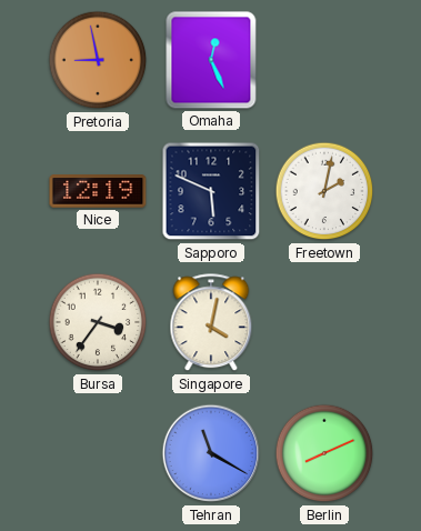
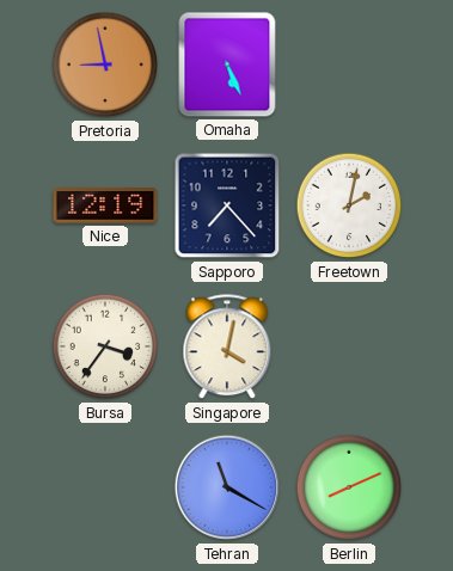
Omaha: 12:26 -> 5:26 (227, 65)
Sapporo: 5:49 -> 7:23 (227, 205)
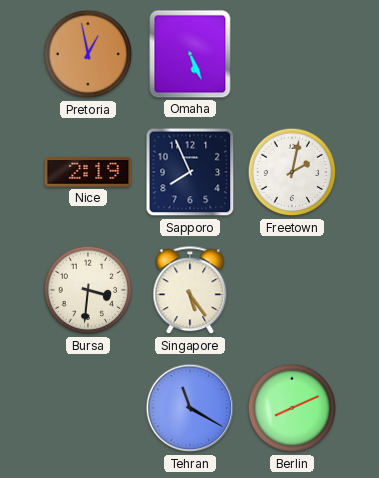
Pretoria: 8:58 -> 12:58 (88, 54)
Nice: 12:19 -> 2:19 (88, 172)
Sapporo: 7:23 -> 7:56 (190, 172)
Bursa: 3:36 -> 3:31 (88, 290)
Singapore: 4:02 -> 5:24 (190, 291)
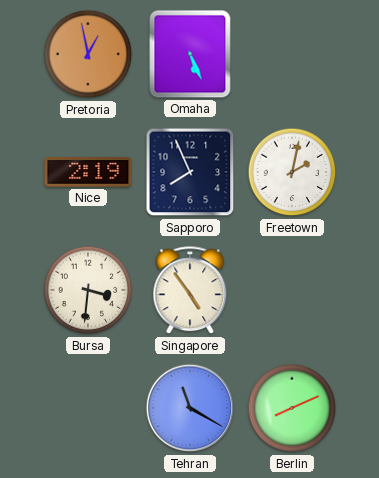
Singapore: 5:24 -> 4:54 (190, 291)
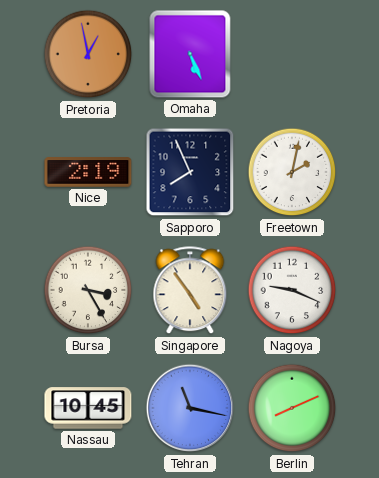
Bursa: 3:31 -> 3:25 (88, 290)
Nagoya: none -> 9:19 (292, 290)
Nassau: none -> 10:45 (88, 408)
Tehran: 11:20 -> 11:17 (190, 408)
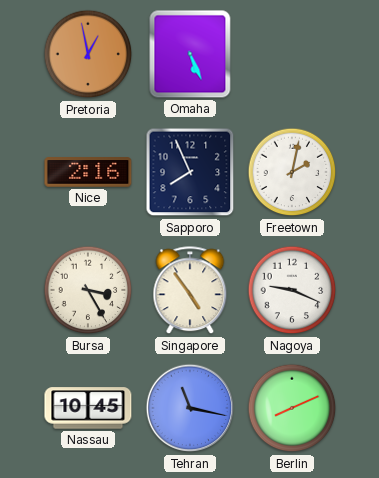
Nice: 2:19 -> 2:16 (88, 172)
